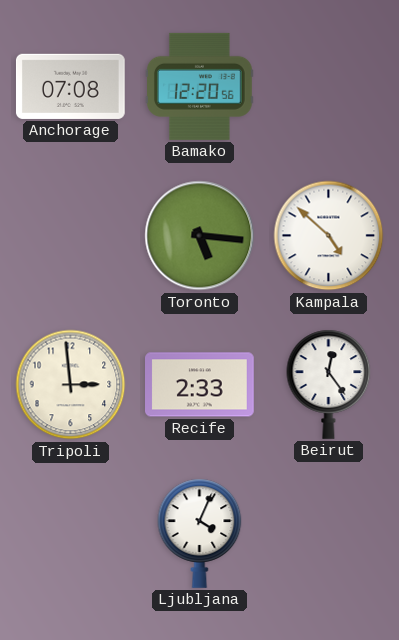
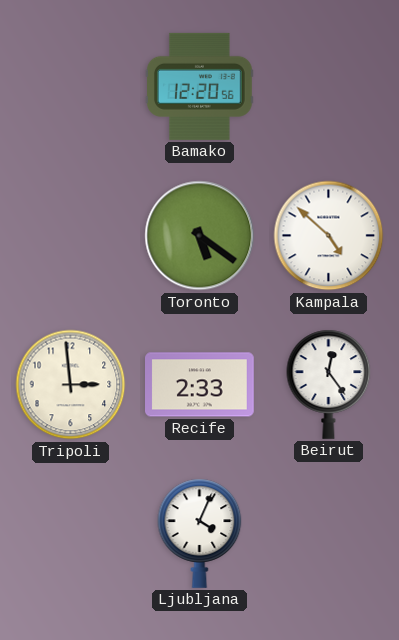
Anchorage: 07:08 -> none (70, 86)
Toronto: 5:16 -> 5:21 (200, 236)
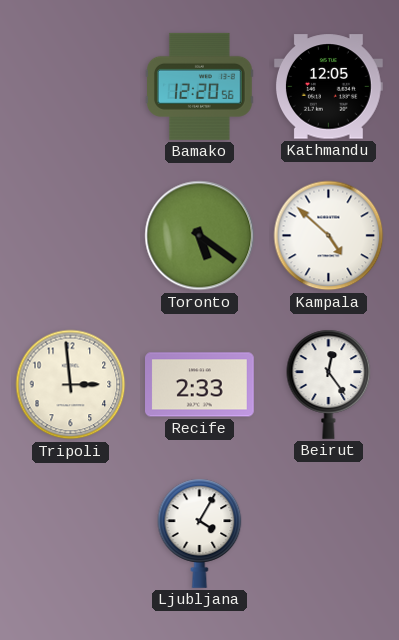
Kathmandu: none -> 12:05 (328, 87)
Ljubljana: 4:04 -> 4:05 (200, 533)
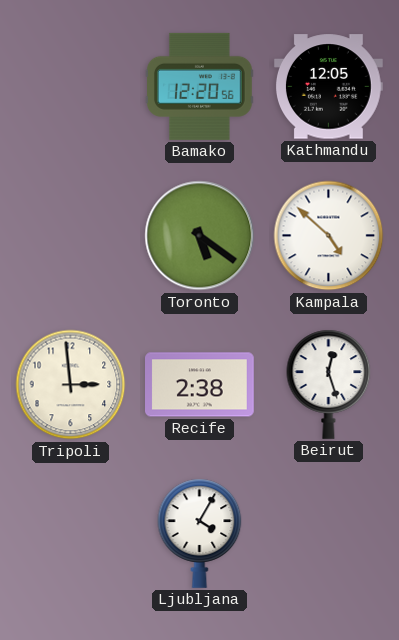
Recife: 2:33 -> 2:38 (200, 385)
Beirut: 12:24 -> 12:27 (329, 384)
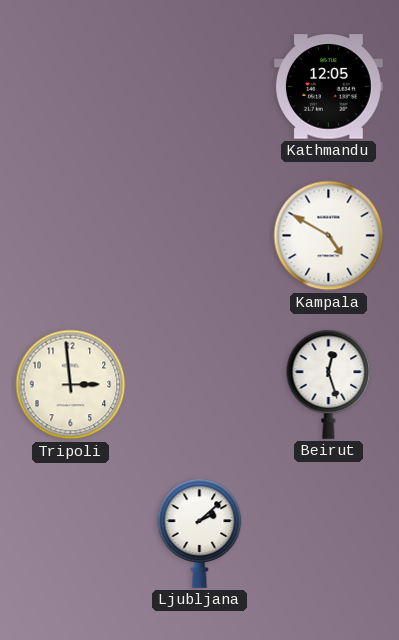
Bamako: 12:20 -> none (199, 86)
Toronto: 5:21 -> none (200, 236)
Kampala: 4:52 -> 4:50 (329, 236)
Recife: 2:38 -> none (200, 385)
Ljubljana: 4:05 -> 2:08 (200, 533)
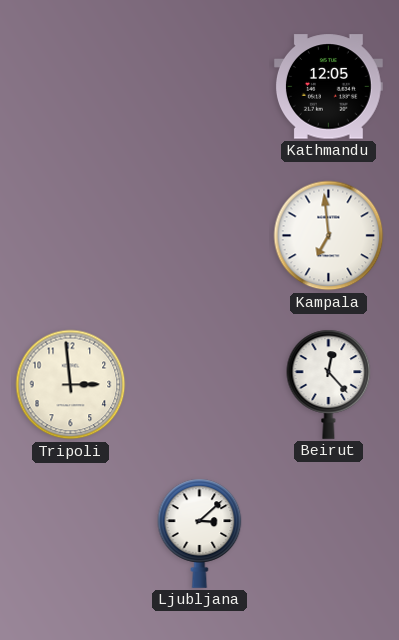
Kampala: 4:50 -> 6:59 (329, 236)
Beirut: 12:27 -> 12:23 (329, 384)
Ljubljana: 2:08 -> 3:08 (200, 533)
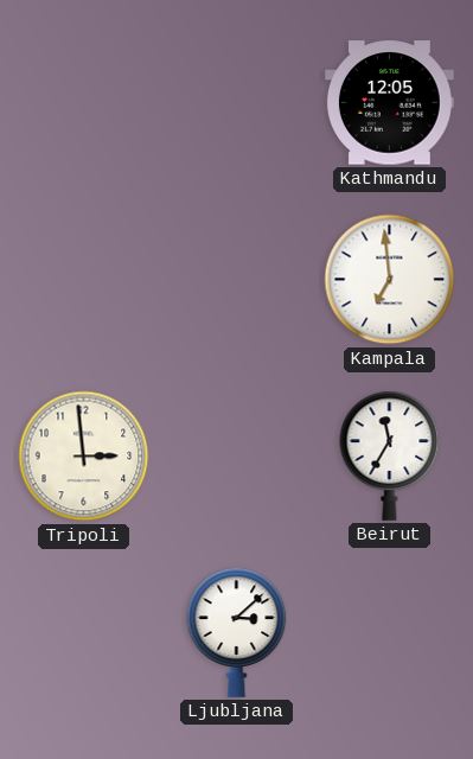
Beirut: 12:23 -> 11:35 (390, 455)
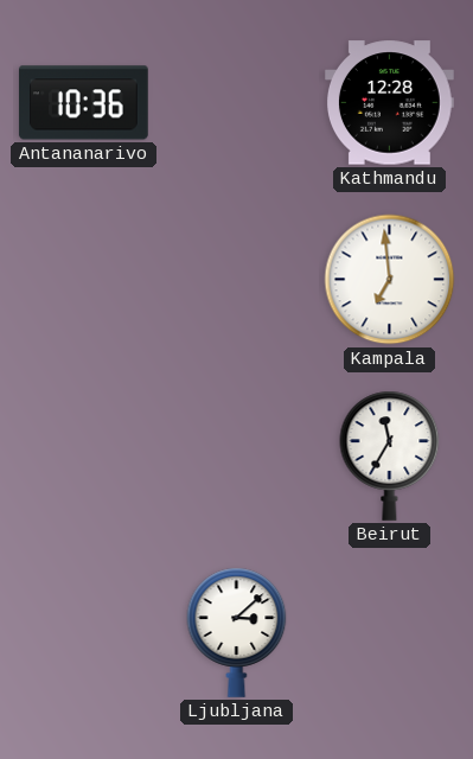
Antananarivo: none -> 10:36 (83, 103)
Kathmandu: 12:05 -> 12:28 (389, 103)
Tripoli: 2:59 -> none (84, 457)
